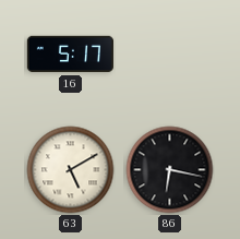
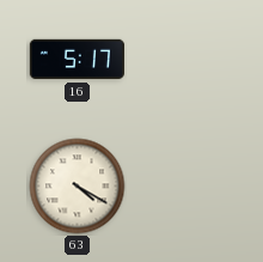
63: 5:10 -> 4:20 (78, 187)
86: 6:17 -> none (170, 170)
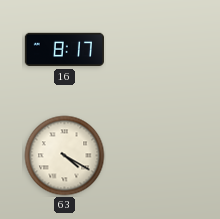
16: 5:17 -> 8:17 (64, 50)
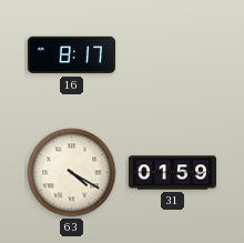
31: none -> 01:59 (172, 173)
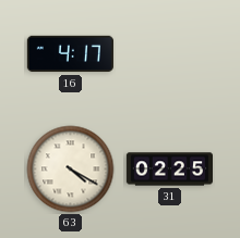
16: 8:17 -> 4:17 (70, 54)
31: 01:59 -> 02:25 (169, 170)
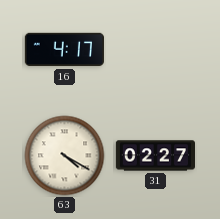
31: 02:25 -> 02:27 (155, 156)
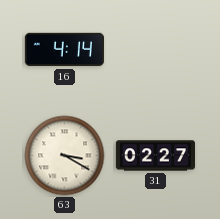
16: 4:17 -> 4:14 (64, 50)
63: 4:20 -> 3:20 (65, 156)
